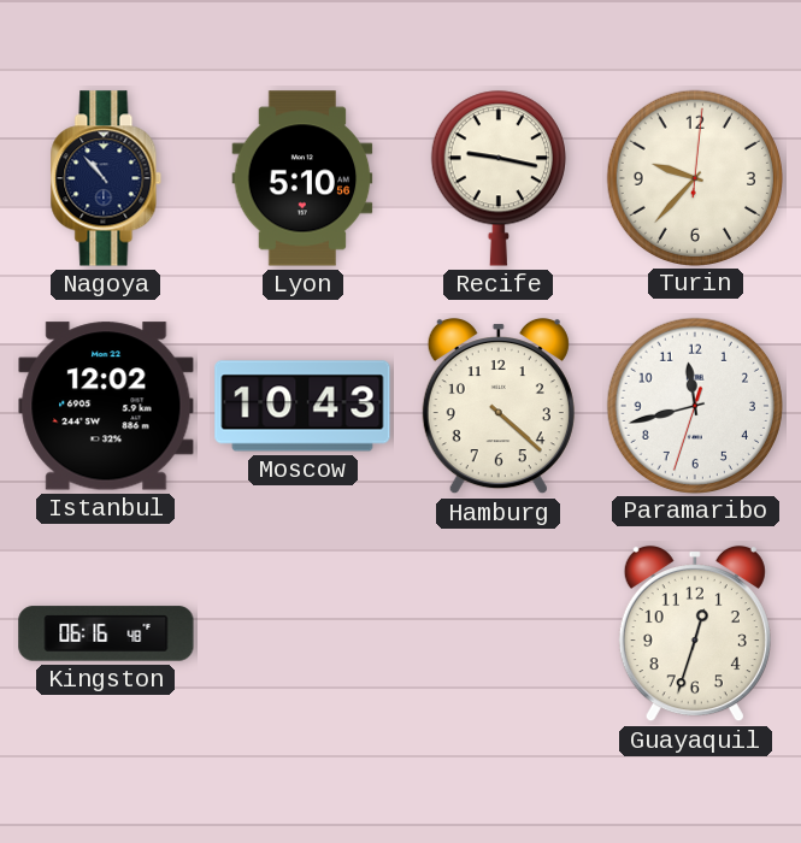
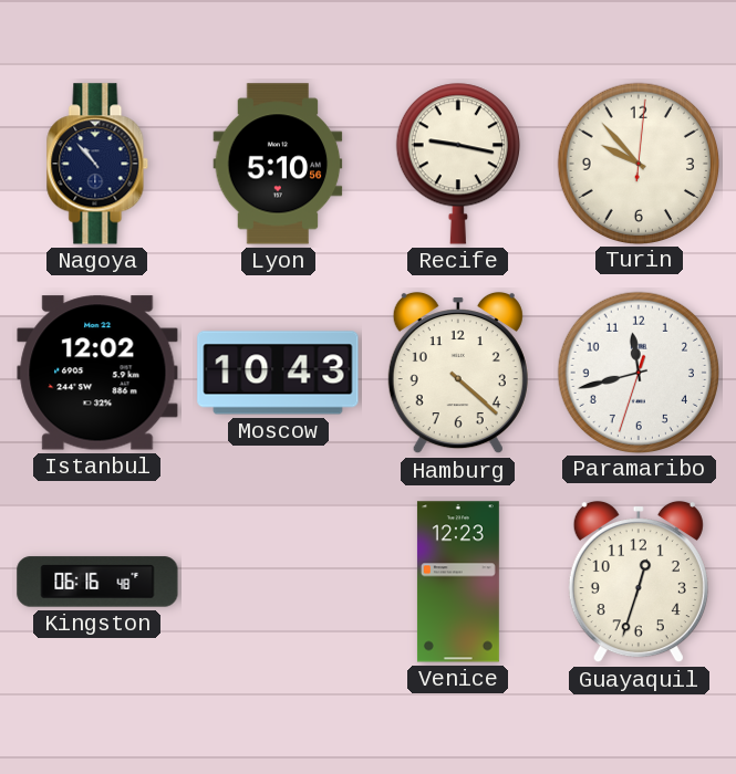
Turin: 9:37 -> 9:53 (637, 163)
Venice: none -> 12:23 (458, 582)
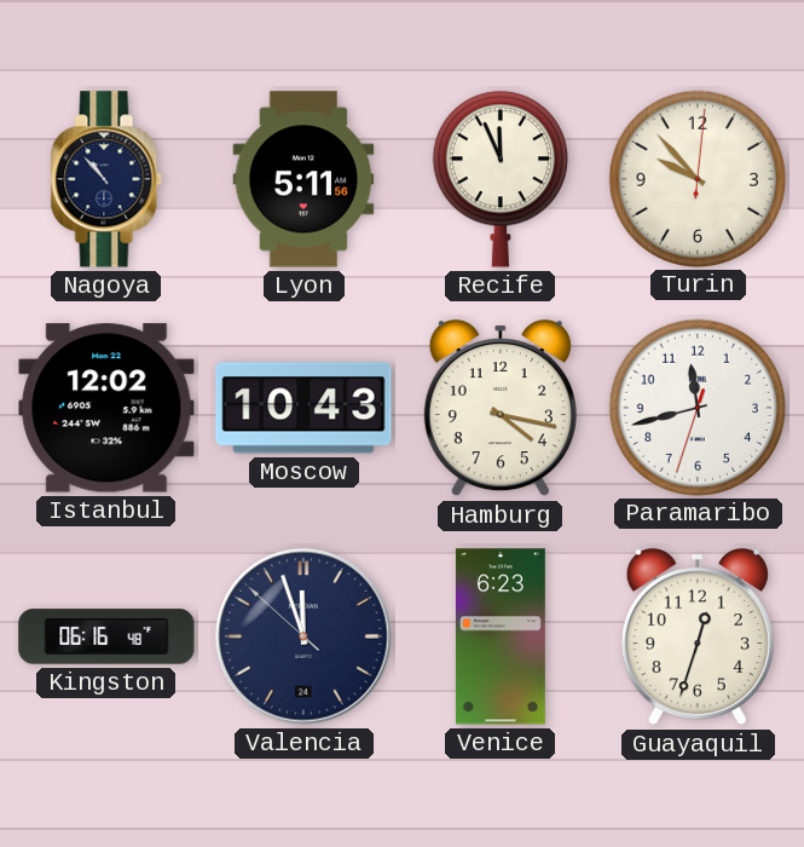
Lyon: 5:10 -> 5:11 (303, 179)
Recife: 9:17 -> 11:56 (501, 179)
Hamburg: 4:22 -> 4:17 (501, 408)
Valencia: none -> 11:56 (303, 636)
Venice: 12:23 -> 6:23 (501, 636)
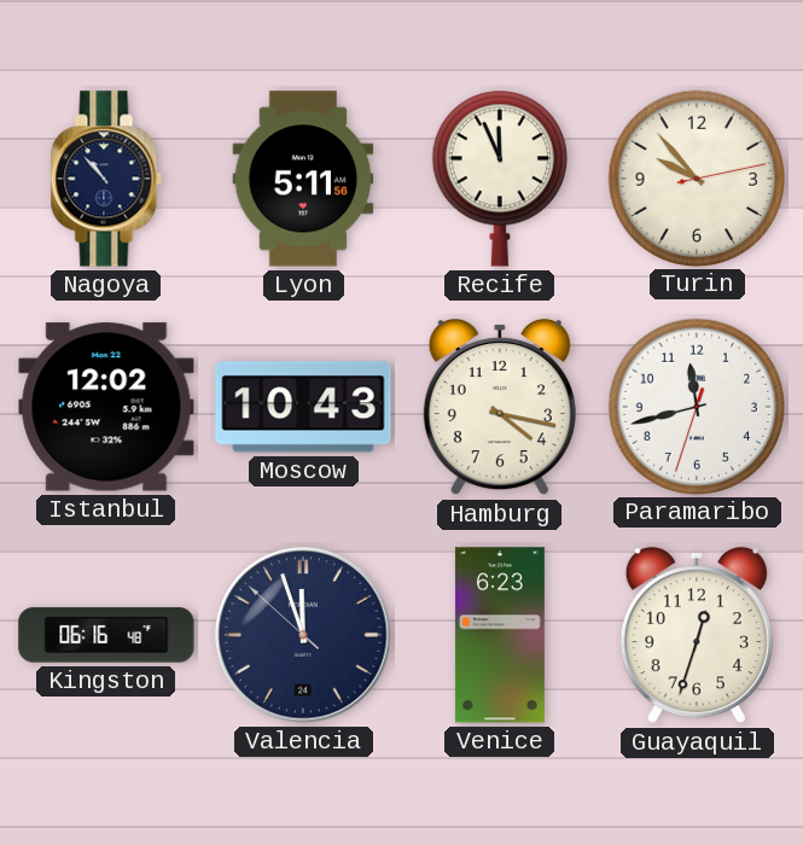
Turin: 9:53:01 -> 9:53:13 (696, 177)
